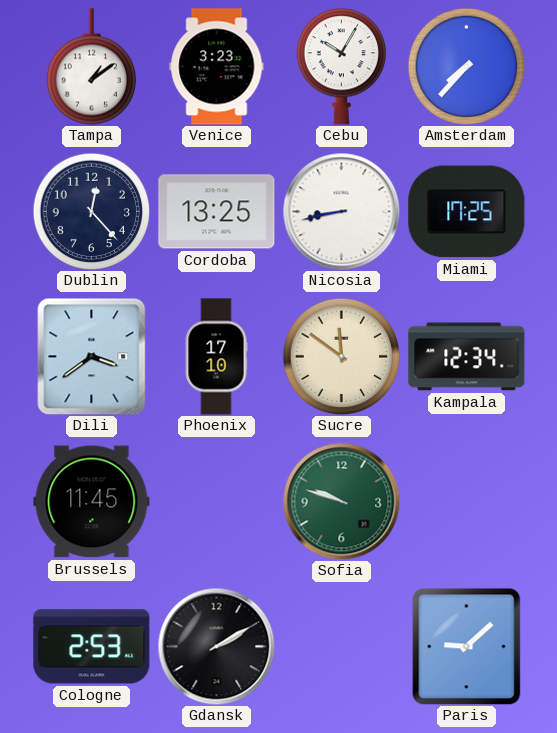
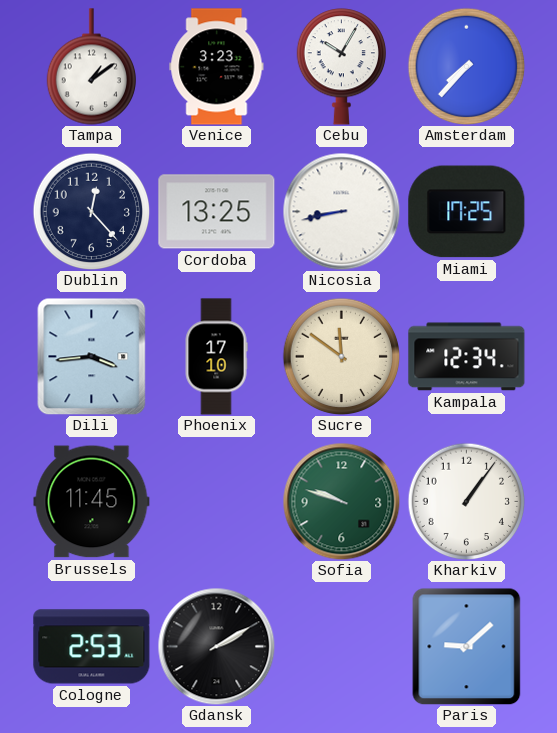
Dili: 3:39 -> 3:44 (92, 356)
Kharkiv: none -> 1:06 (466, 501)
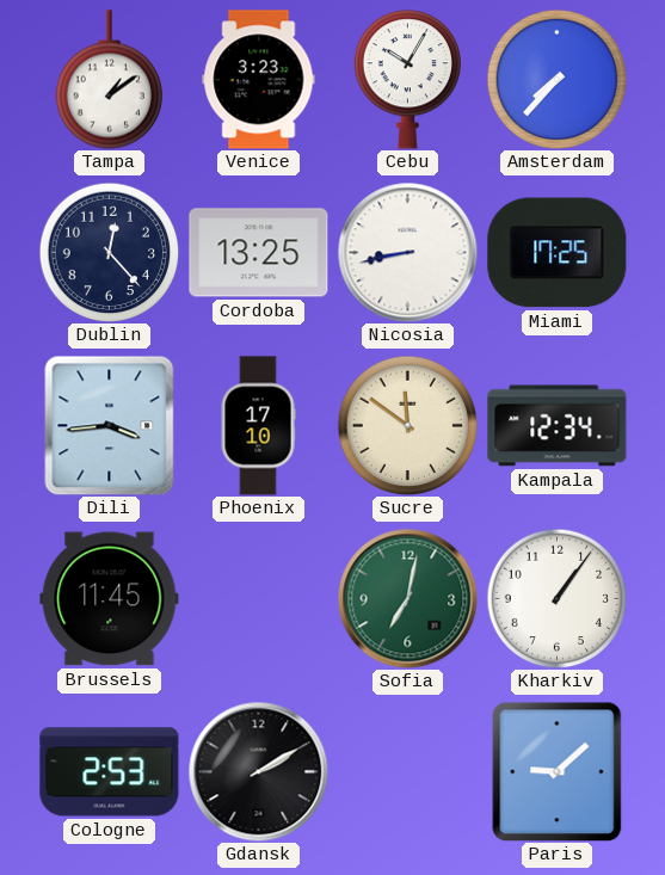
Sofia: 9:48 -> 7:02 (407, 598)
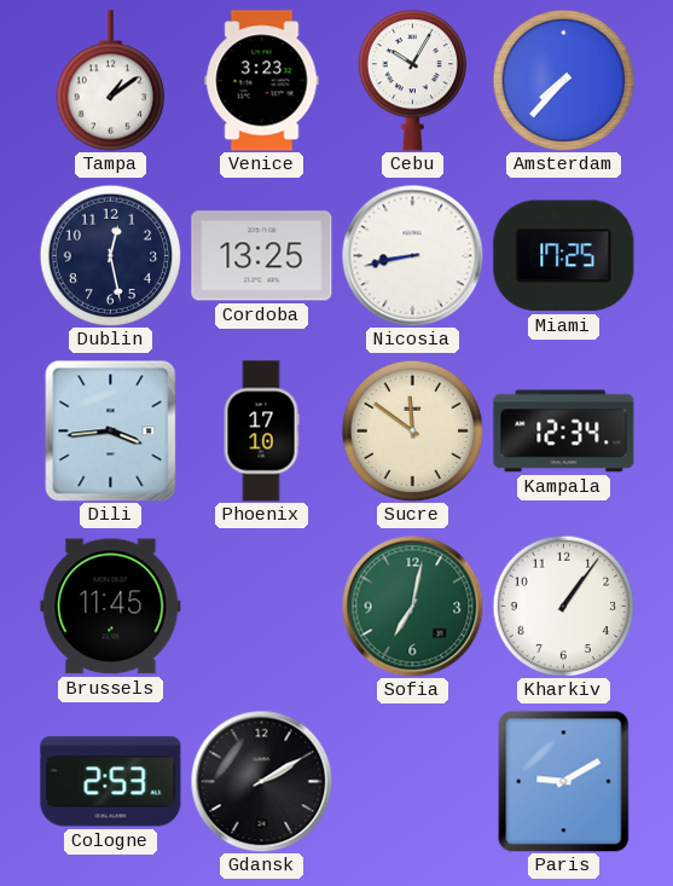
Dublin: 12:23 -> 12:28 (110, 255)
Paris: 9:08 -> 9:10 (564, 781)
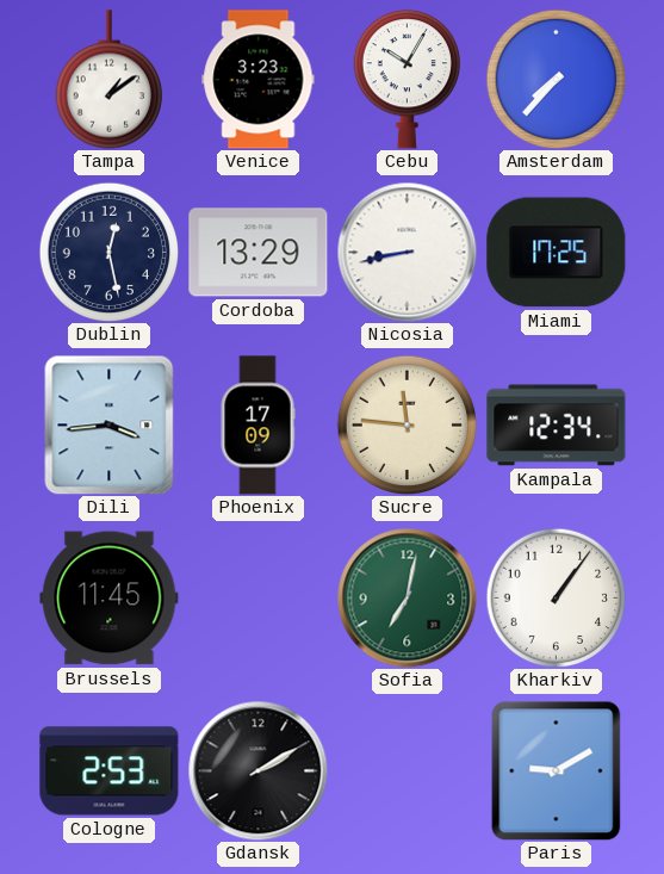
Cordoba: 13:25 -> 13:29 (259, 253)
Phoenix: 17:10 -> 17:09 (257, 426)
Sucre: 11:51 -> 11:46 (407, 424)
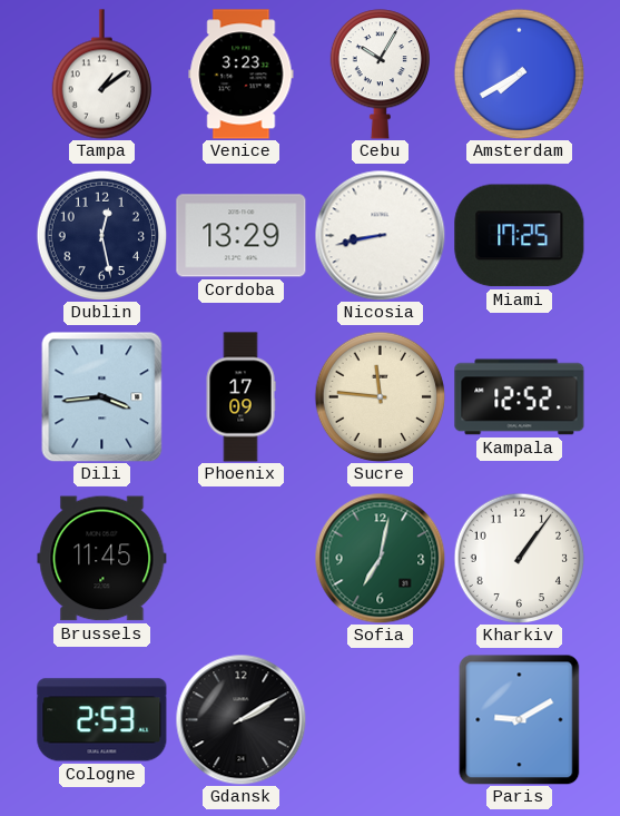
Amsterdam: 7:37 -> 7:40 (519, 73)
Kampala: 12:34 -> 12:52 (520, 397)
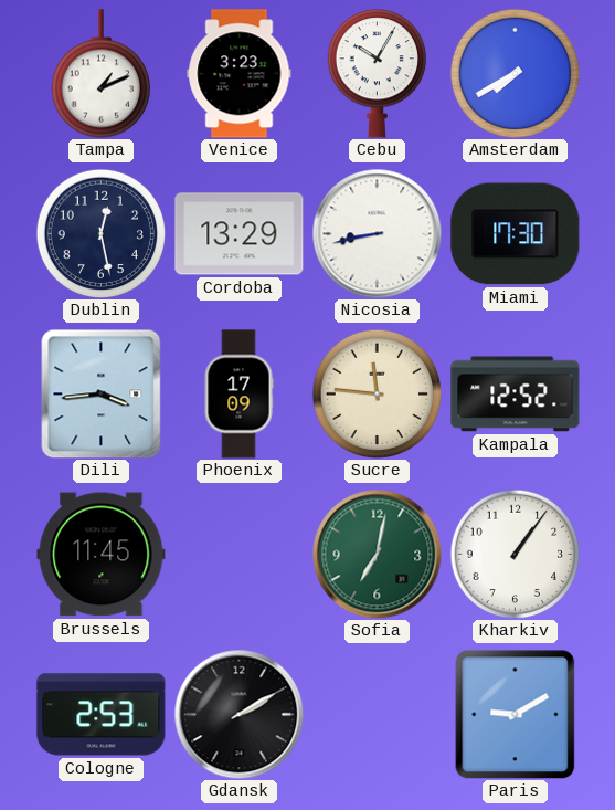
Tampa: 1:09 -> 1:11 (100, 74)
Miami: 17:25 -> 17:30 (516, 234)
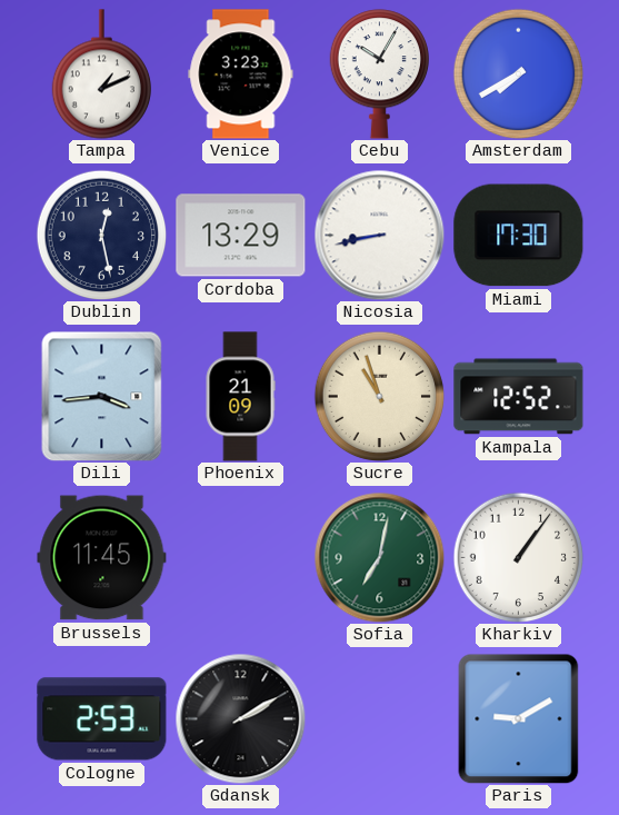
Phoenix: 17:09 -> 21:09 (240, 397)
Sucre: 11:46 -> 10:57 (379, 396)
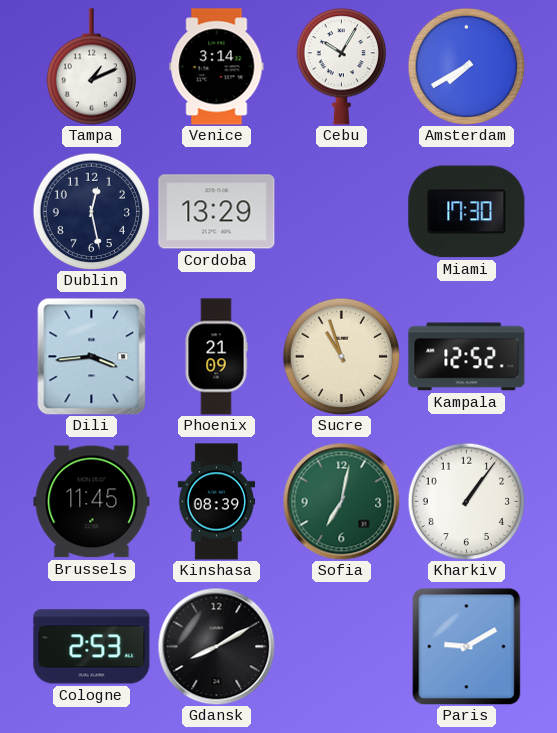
Venice: 3:23 -> 3:14 (217, 67)
Nicosia: 8:43 -> none (379, 235)
Kinshasa: none -> 08:39 (217, 502)
Gdansk: 2:10 -> 8:10 (216, 646)
